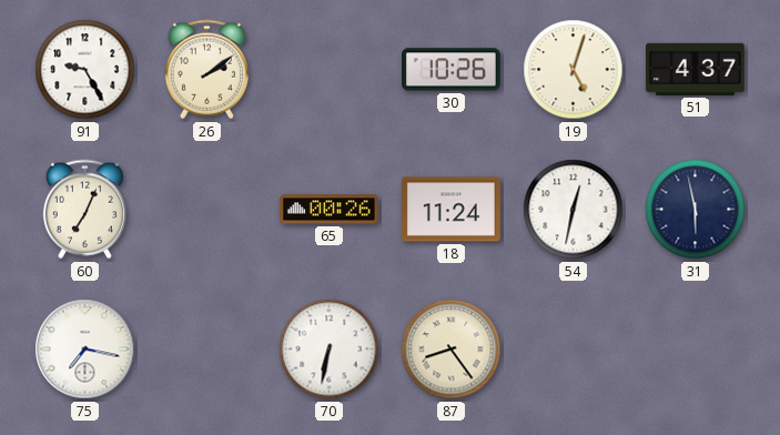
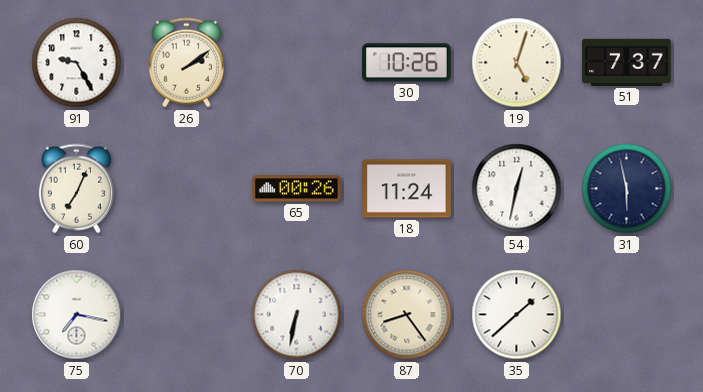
51: 4:37 -> 7:37 (627, 62)
35: none -> 1:38 (517, 315)
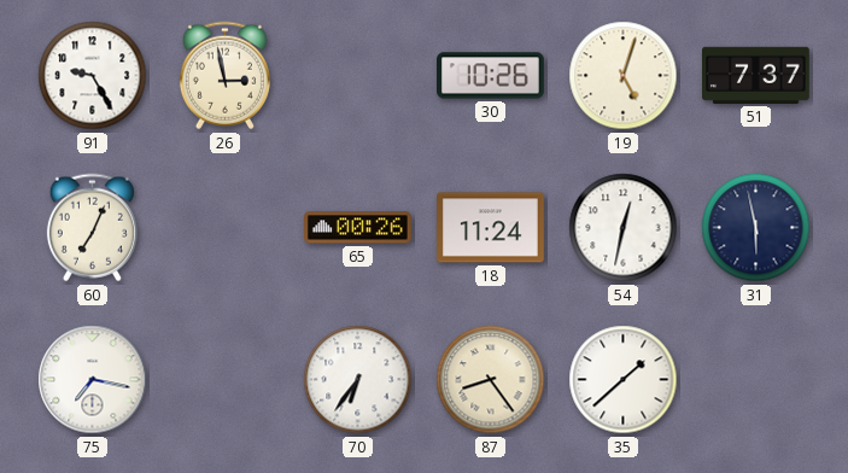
26: 2:09 -> 2:58 (224, 76)
70: 6:32 -> 6:36 (358, 380)
